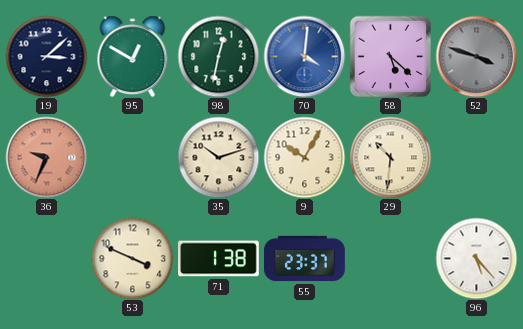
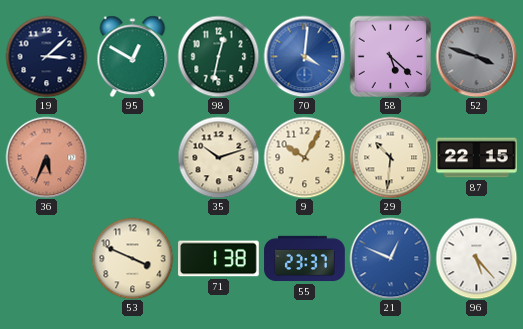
36: 9:34 -> 5:34 (46, 157)
87: none -> 22:15 (477, 158)
21: none -> 12:49 (390, 258)
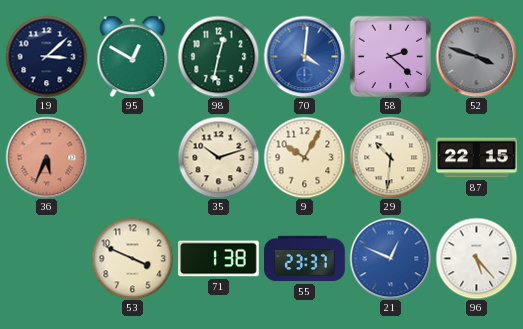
58: 5:22 -> 2:22 (390, 56)
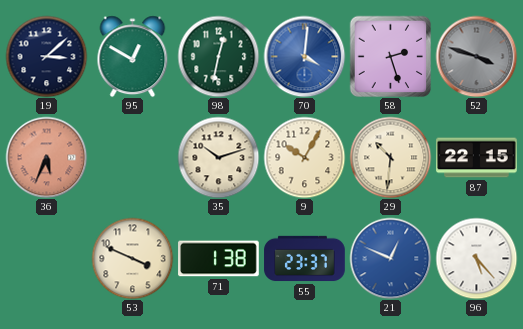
58: 2:22 -> 2:27 (390, 56)
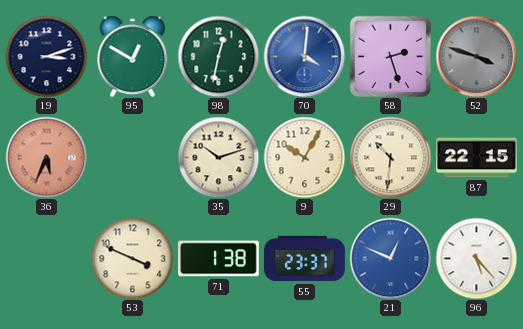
19: 3:08 -> 3:12 (46, 56)
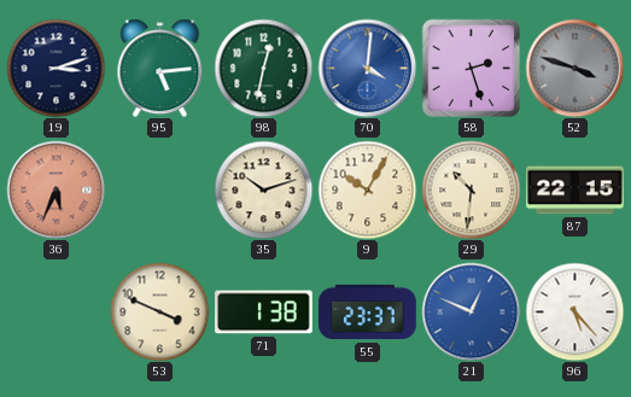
95: 12:50 -> 5:14 (160, 68)
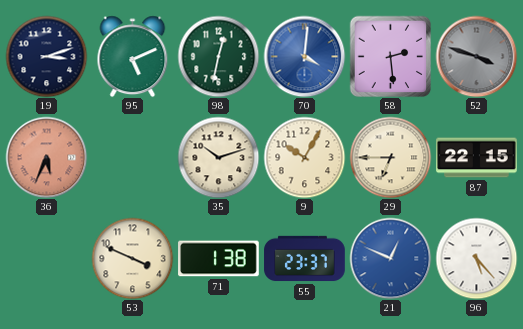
95: 5:14 -> 5:11 (133, 56)
58: 2:27 -> 2:29 (390, 56)
29: 10:31 -> 6:45 (390, 157)
